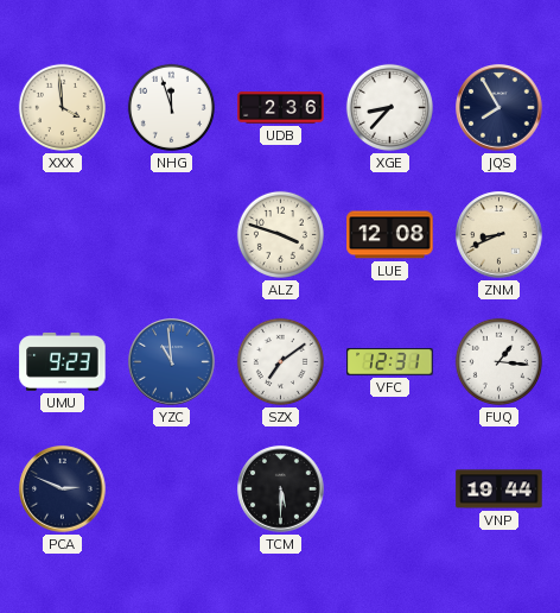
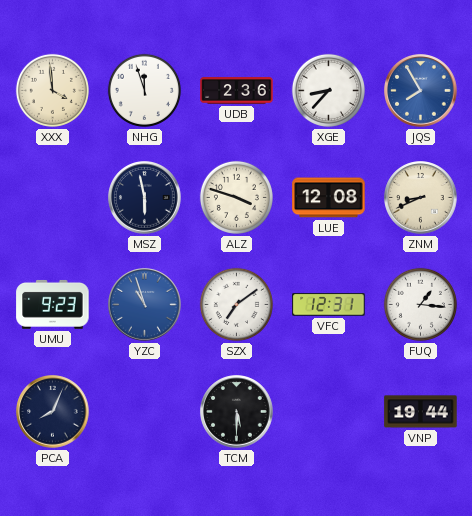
JQS dial: navy -> blue (421, 91)
MSZ: none -> 5:58 (145, 198)
YZC: 10:59 -> 10:57 (145, 305)
PCA: 2:49 -> 8:04 (53, 412)
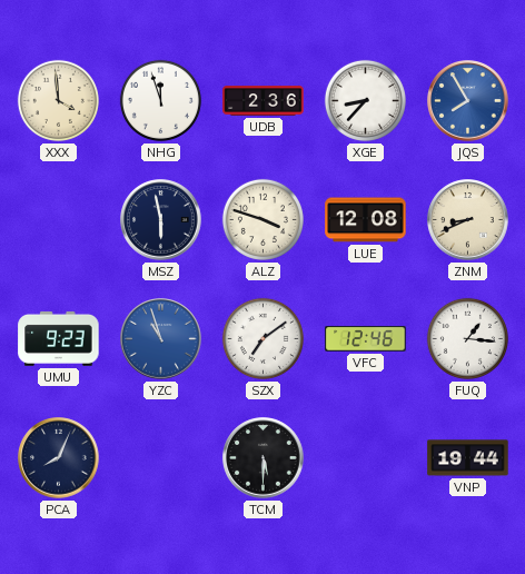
VFC: 12:31 -> 12:46 (366, 339)
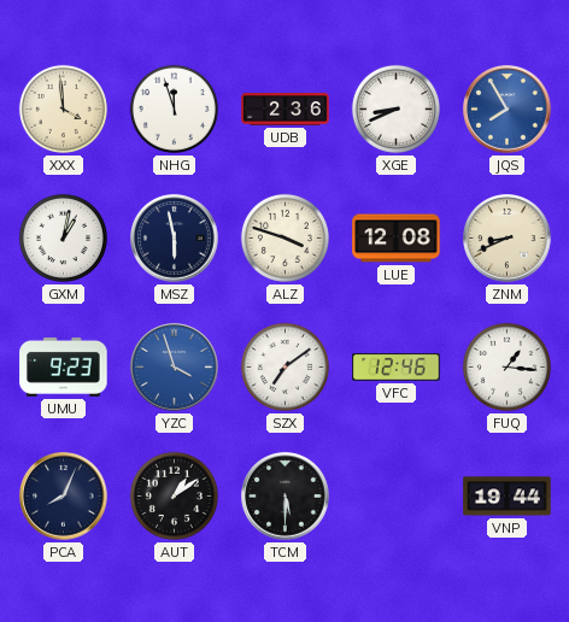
XGE: 8:37 -> 8:41 (395, 108)
GXM: none -> 1:02 (63, 237)
YZC: 10:57 -> 3:57 (175, 368)
AUT: none -> 1:09 (174, 495)
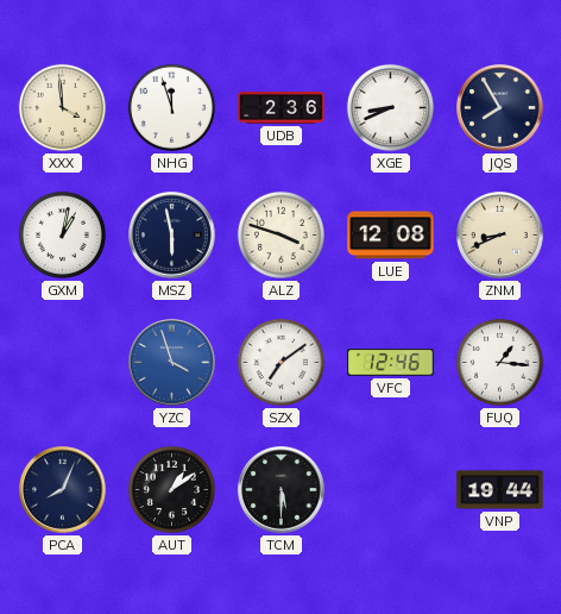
JQS dial: blue -> navy (500, 108)
UMU: 9:23 -> none (64, 366)
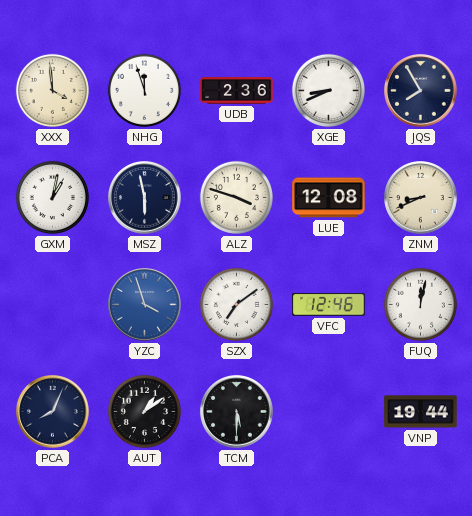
FUQ: 1:16 -> 12:02 (420, 304)
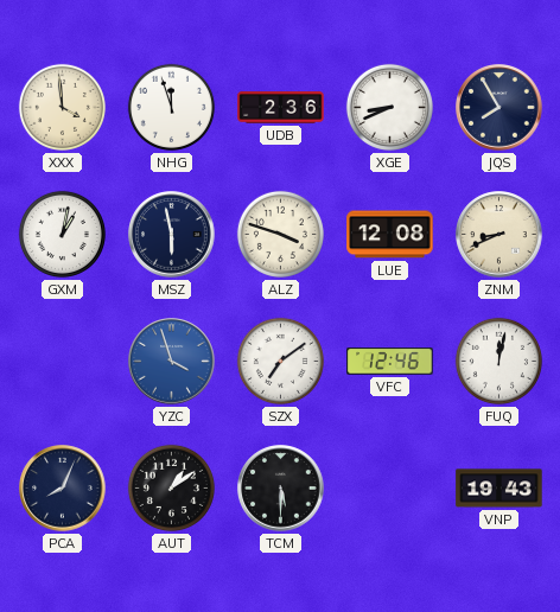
VNP: 19:44 -> 19:43 (499, 489)
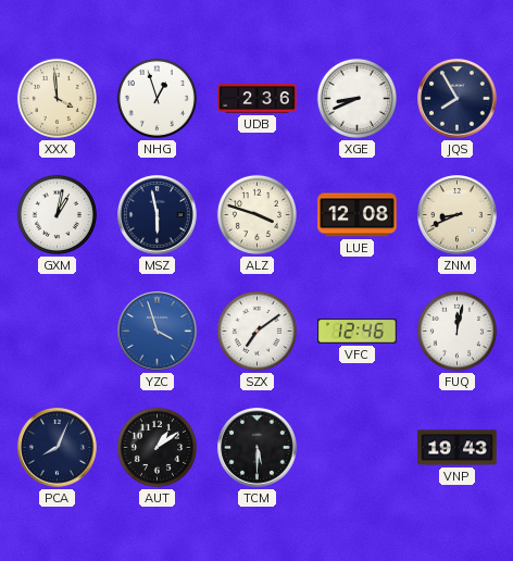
NHG: 11:57 -> 12:57 (157, 98)
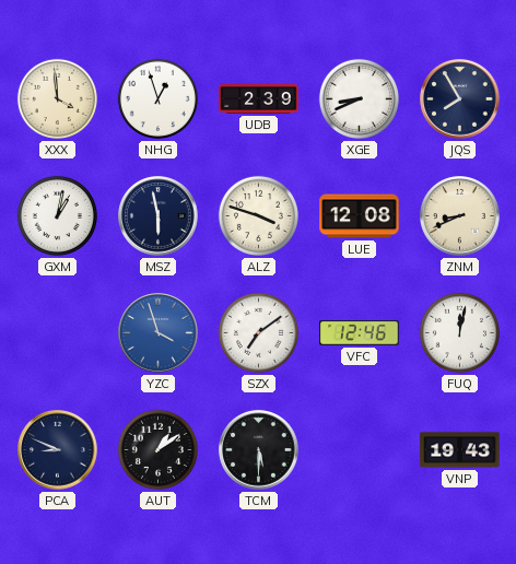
UDB: 2:36 -> 2:39 (259, 99)
PCA: 8:04 -> 8:49 (58, 450)
